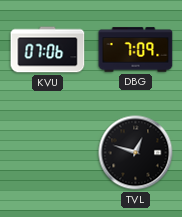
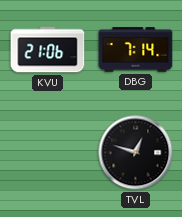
KVU: 07:06 -> 21:06 (48, 50)
DBG: 7:09 -> 7:14 (136, 50)
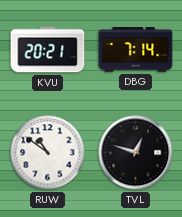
KVU: 21:06 -> 20:21 (48, 50)
RUW: none -> 10:51 (48, 153)
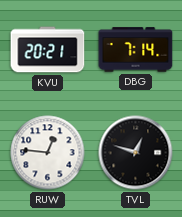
RUW: 10:51 -> 12:46 (48, 153)
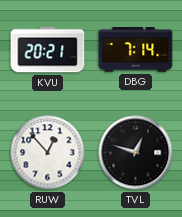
RUW: 12:46 -> 12:53 (48, 153)
